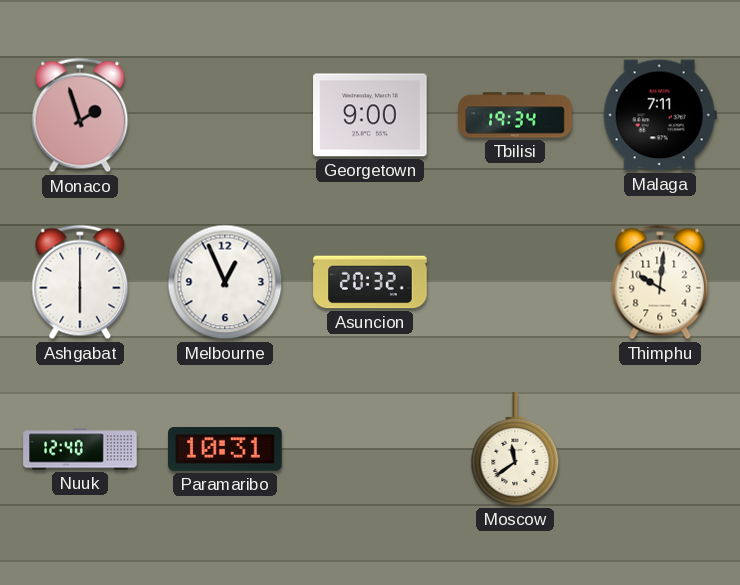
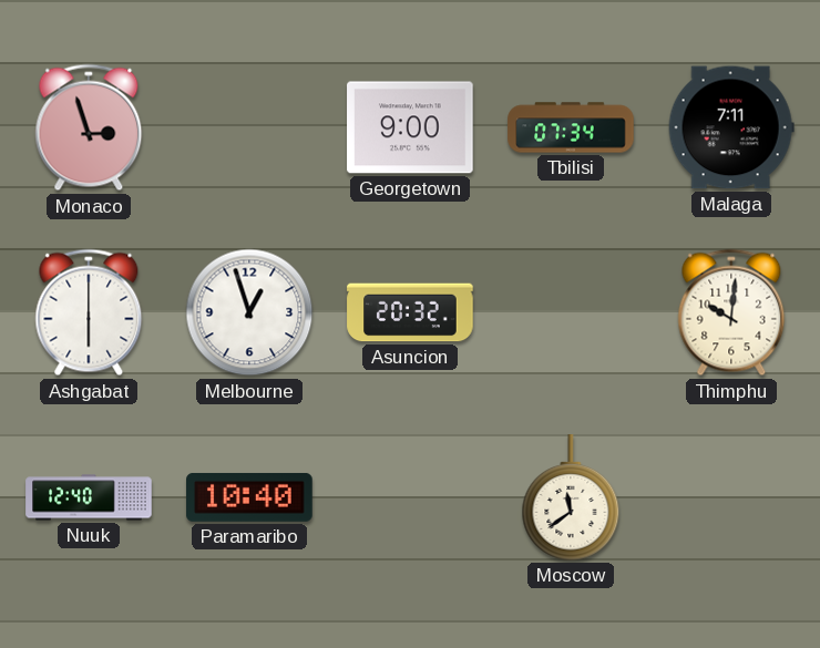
Monaco: 1:57 -> 2:57 (89, 127)
Tbilisi: 19:34 -> 07:34 (571, 127)
Melbourne: 12:56 -> 12:57 (249, 312)
Paramaribo: 10:31 -> 10:40 (249, 497)
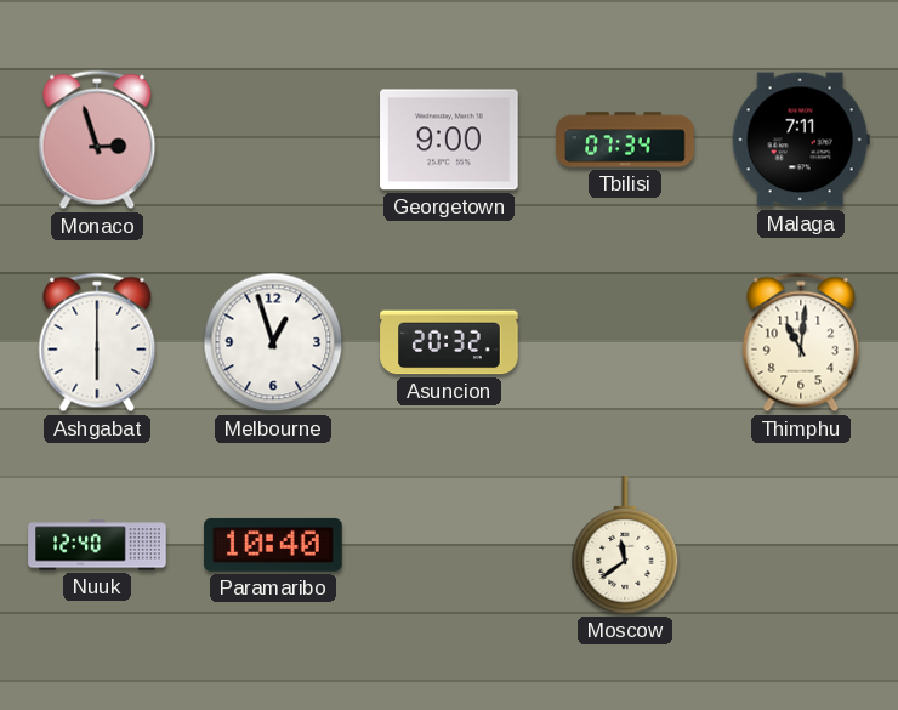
Thimphu: 10:01 -> 11:01 (801, 342)
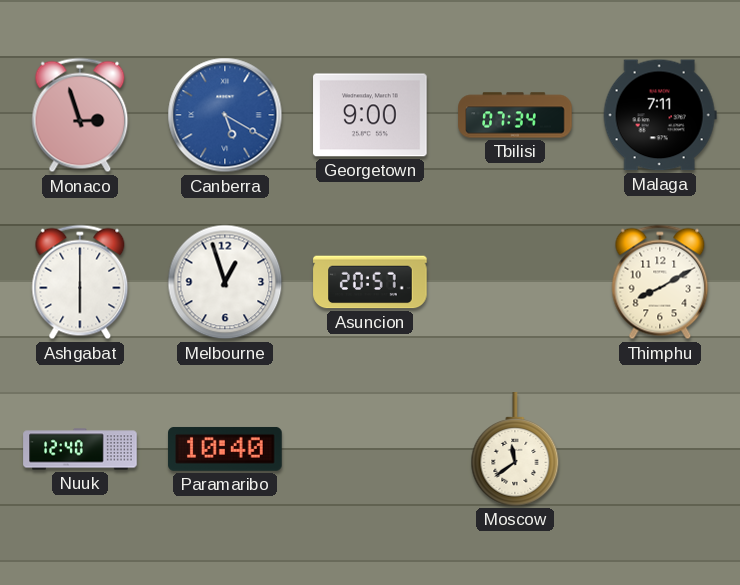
Canberra: none -> 5:20 (225, 115)
Asuncion: 20:32 -> 20:57 (370, 282)
Thimphu: 11:01 -> 8:10 (660, 282)
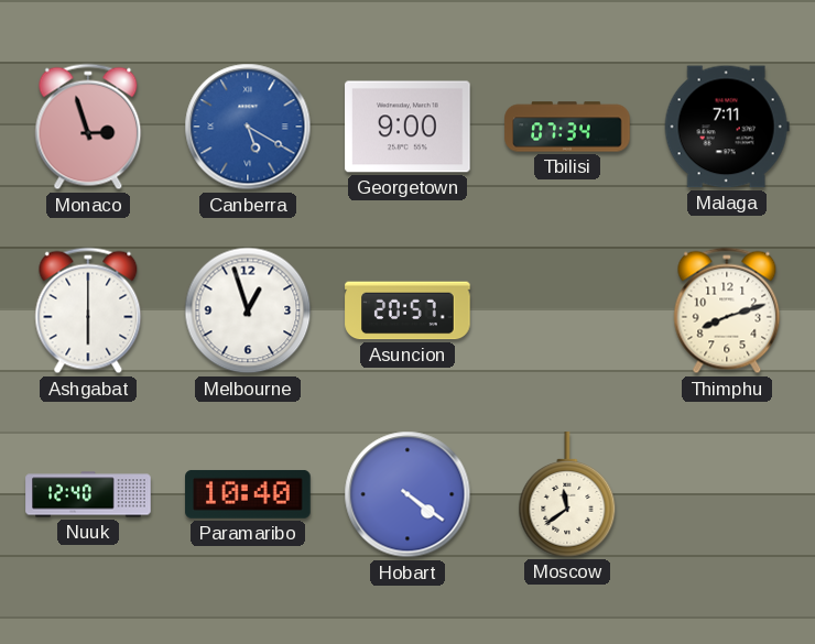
Thimphu: 8:10 -> 8:12 (727, 310)
Hobart: none -> 4:21 (407, 494)
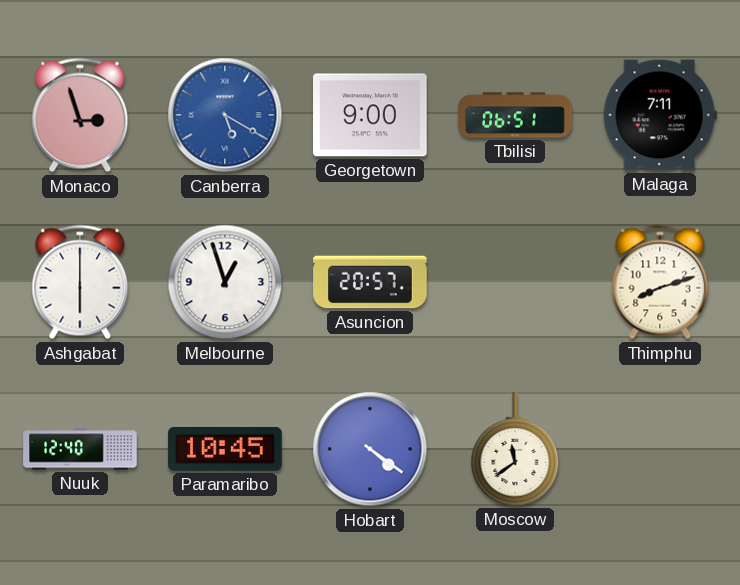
Tbilisi: 07:34 -> 06:51 (515, 115)
Paramaribo: 10:40 -> 10:45 (225, 449)
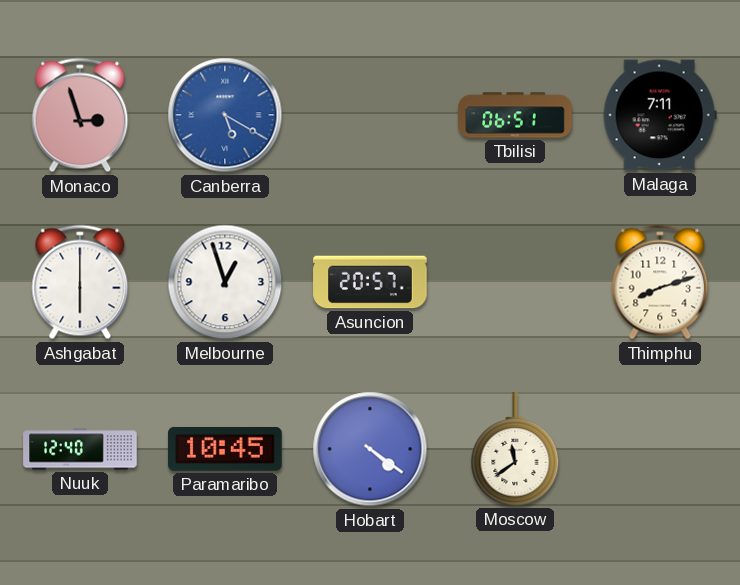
Georgetown: 9:00 -> none (370, 115)
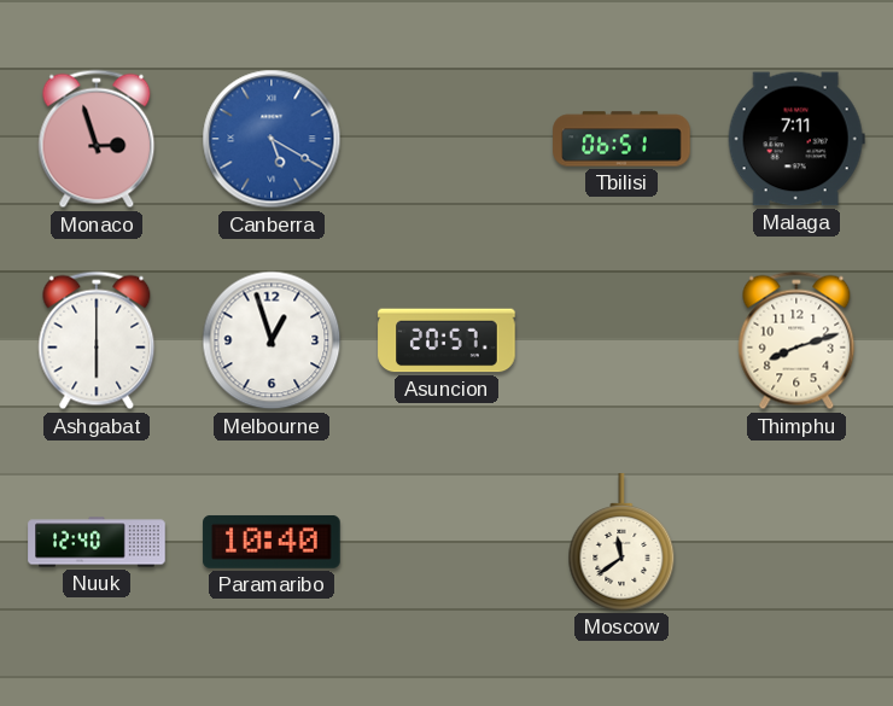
Paramaribo: 10:45 -> 10:40 (272, 542)
Hobart: 4:21 -> none (370, 449)
